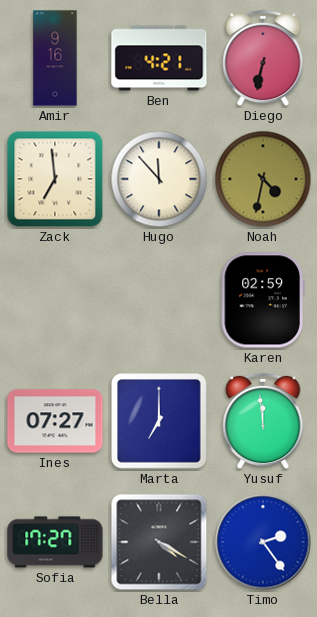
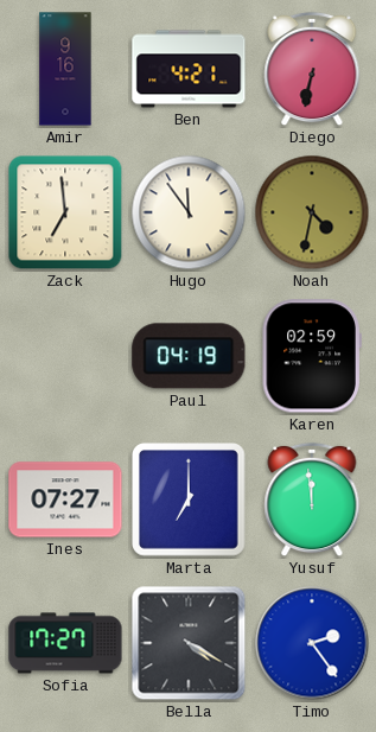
Hugo: 11:53 -> 11:54 (189, 212)
Paul: none -> 04:19 (189, 356)
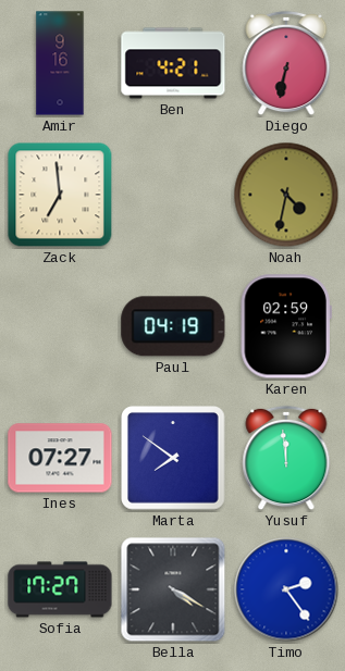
Hugo: 11:54 -> none (189, 212)
Marta: 7:00 -> 7:51 (174, 459)
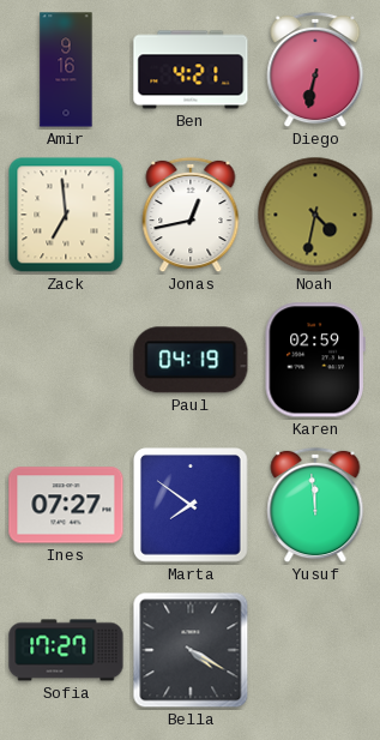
Jonas: none -> 12:43 (191, 215)
Timo: 2:24 -> none (286, 589)
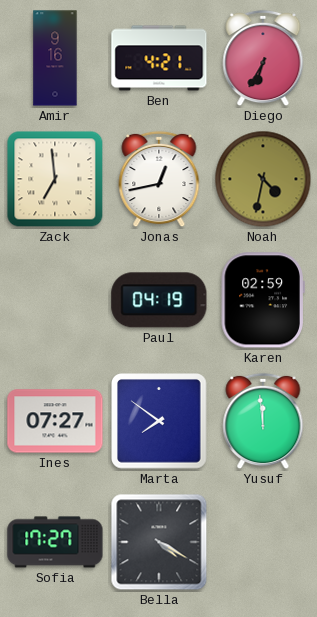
Diego: 6:32 -> 6:35 (263, 58)
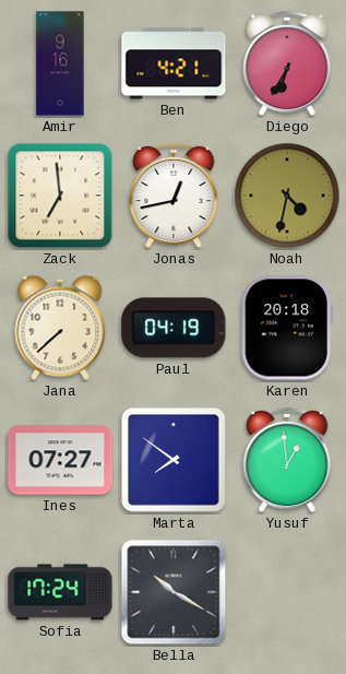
Jana: none -> 7:38 (60, 328)
Karen: 02:59 -> 20:18 (287, 328)
Yusuf: 11:59 -> 12:59 (287, 460)
Sofia: 17:27 -> 17:24 (60, 592)
Bella: 4:20 -> 10:20 (174, 592)
